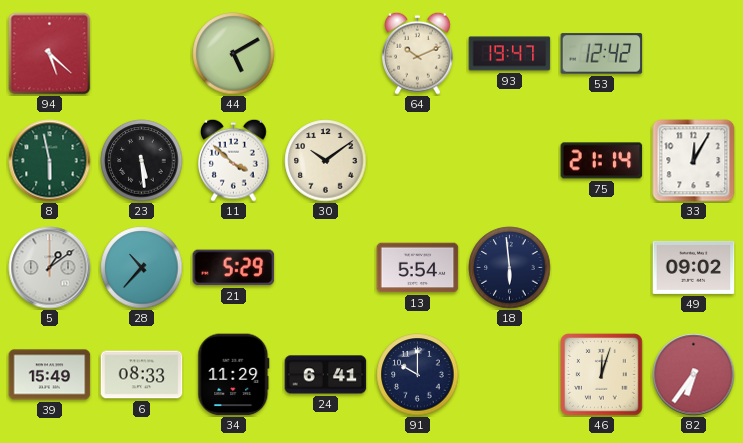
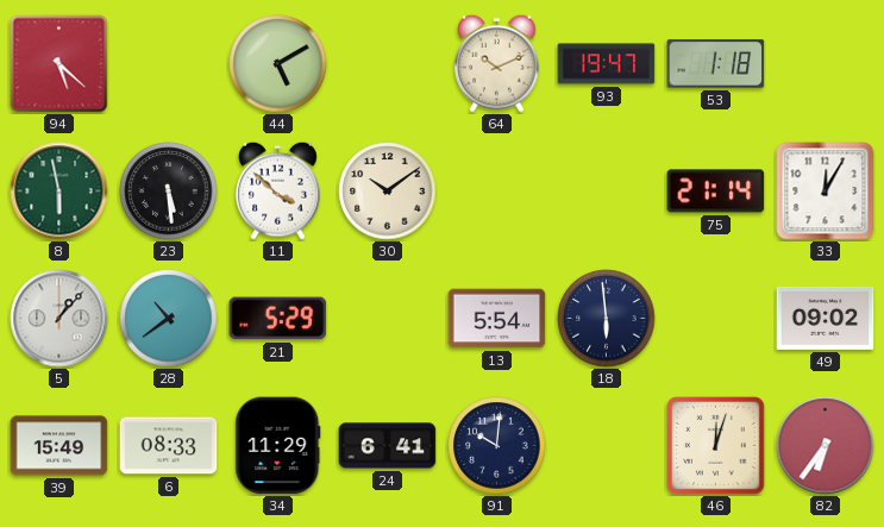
53: 12:42 -> 1:18 (716, 64)
5: 1:09 -> 1:07 (59, 319)
28: 10:37 -> 10:39 (169, 319)
91: 10:00 -> 10:01 (497, 446)
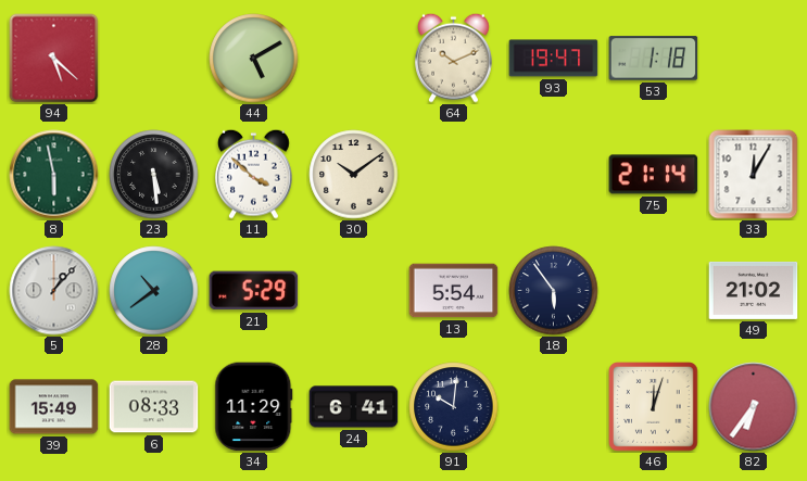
18: 5:59 -> 5:54 (554, 291)
49: 09:02 -> 21:02 (754, 290)
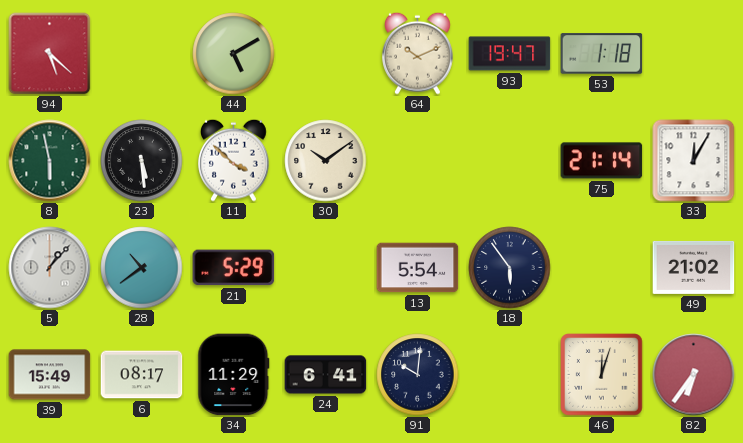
6: 08:33 -> 08:17 (142, 375)
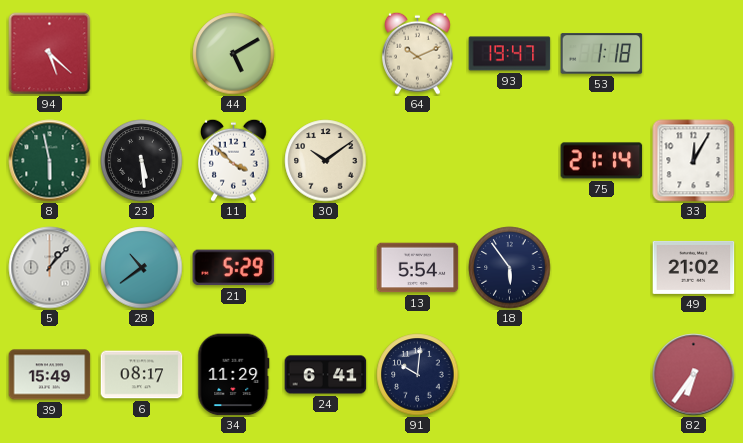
46: 12:03 -> none (602, 375)
